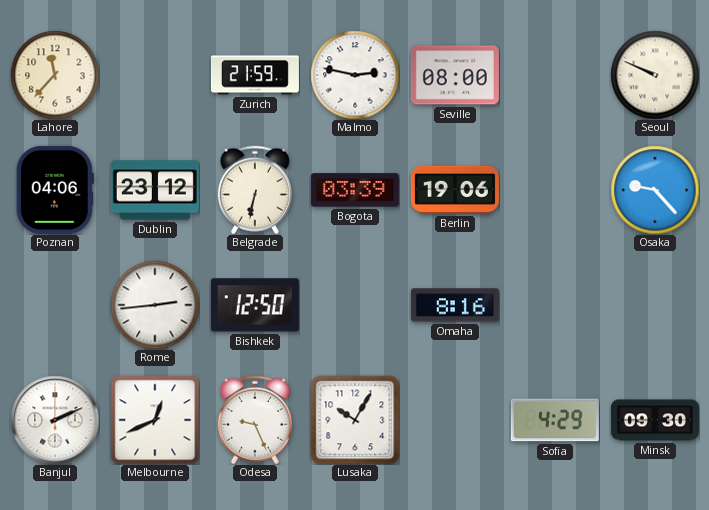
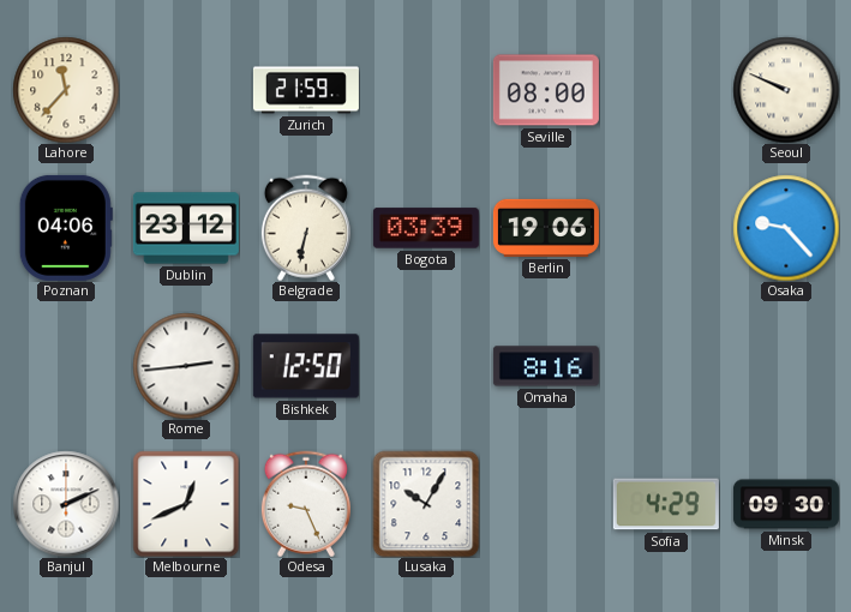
Malmo: 2:47 -> none (355, 75)
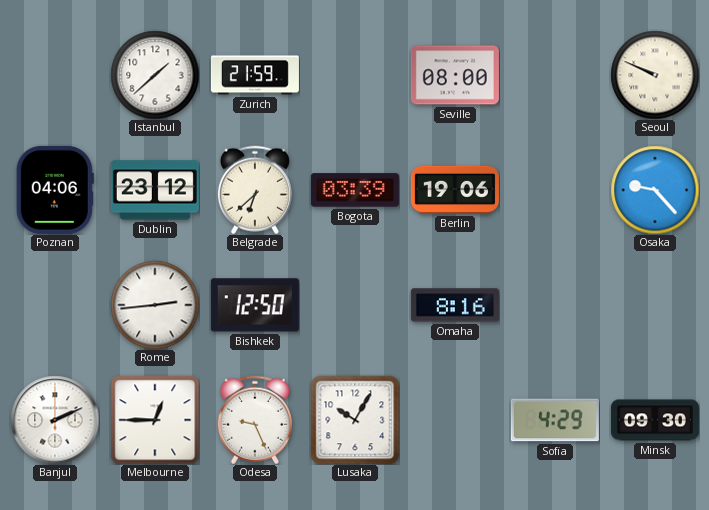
Lahore: 11:37 -> none (66, 90)
Istanbul: none -> 1:38 (155, 75)
Belgrade: 6:32 -> 6:38 (255, 190)
Melbourne: 12:41 -> 12:45 (155, 420)
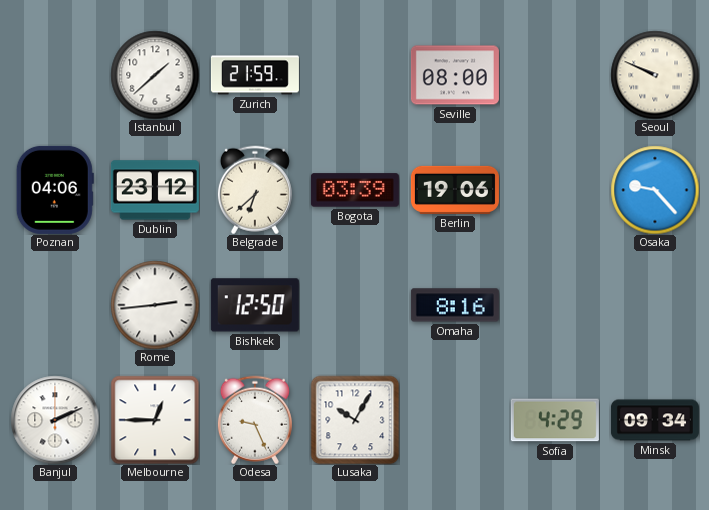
Minsk: 09:30 -> 09:34 (655, 420)
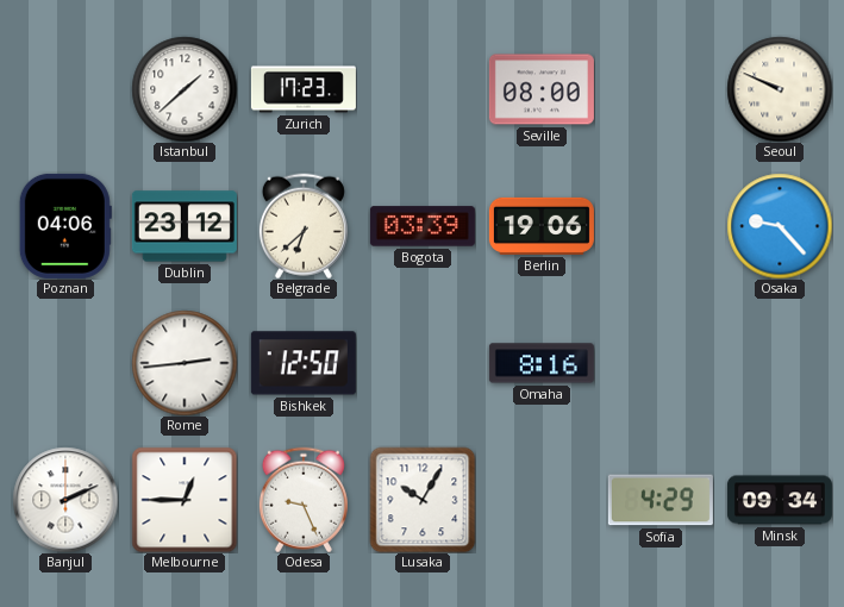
Zurich: 21:59 -> 17:23 (304, 89)
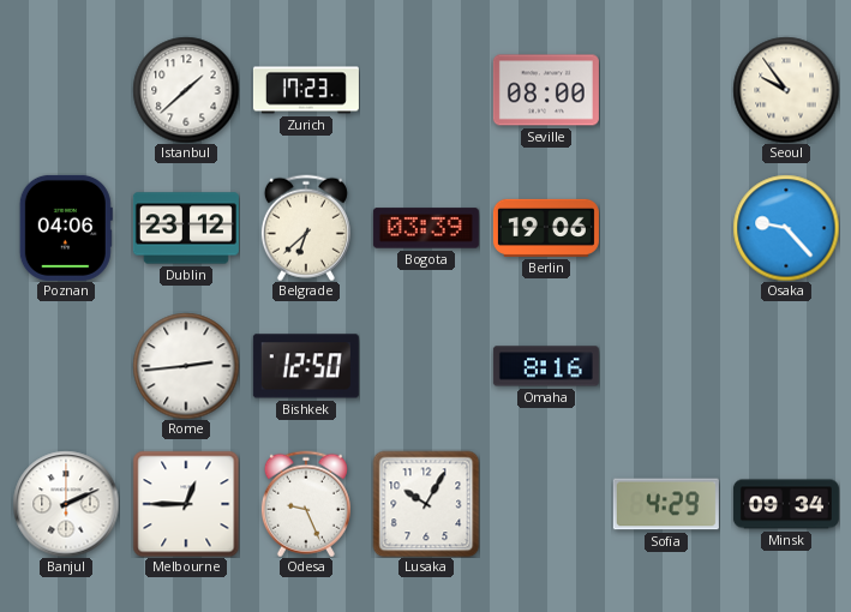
Seoul: 9:49 -> 9:54 (786, 90)
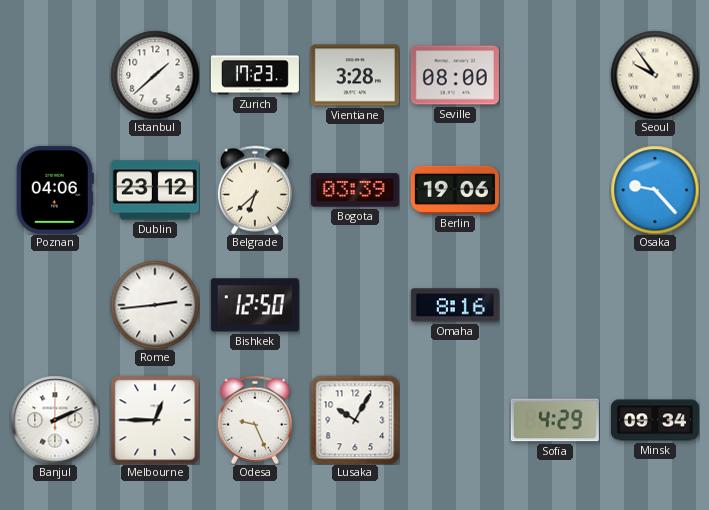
Vientiane: none -> 3:28 (355, 75)
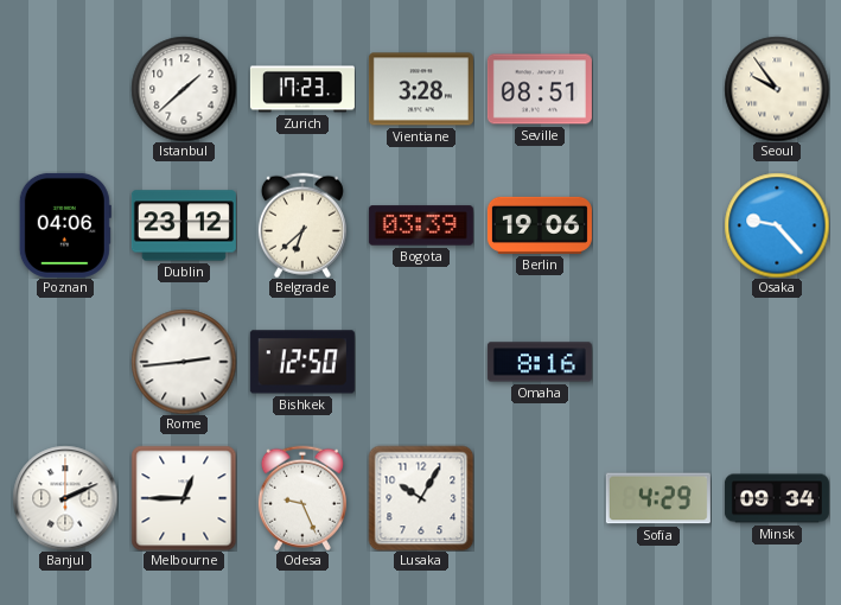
Seville: 08:00 -> 08:51 (540, 89)
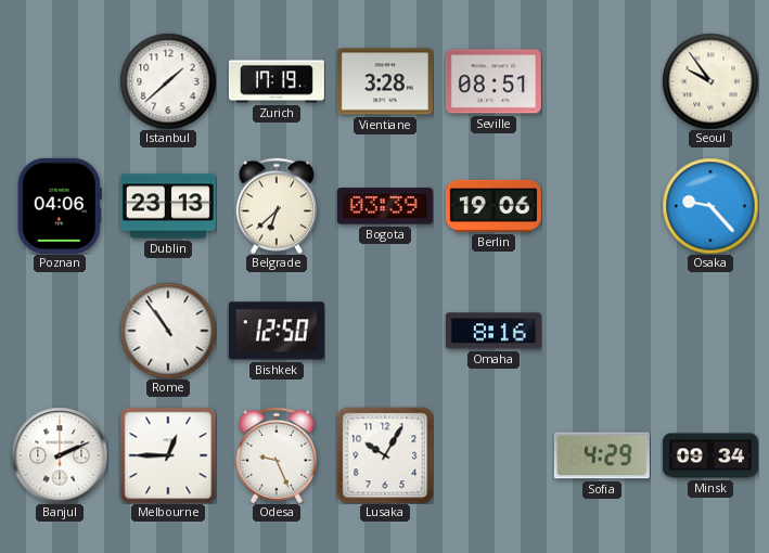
Zurich: 17:23 -> 17:19 (277, 81)
Dublin: 23:12 -> 23:13 (168, 206)
Rome: 2:44 -> 10:54 (168, 331)
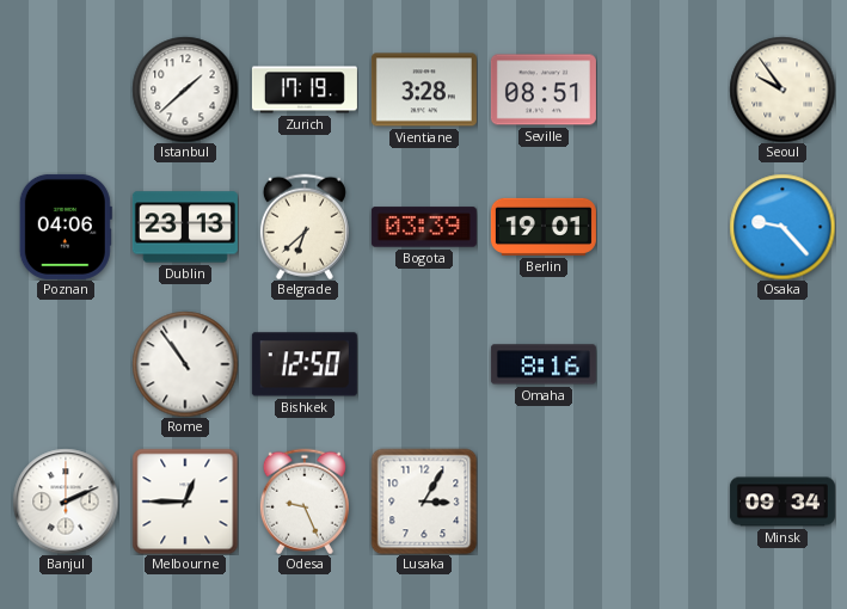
Berlin: 19:06 -> 19:01 (544, 227)
Lusaka: 10:05 -> 3:05 (424, 502)
Sofia: 4:29 -> none (602, 455)
